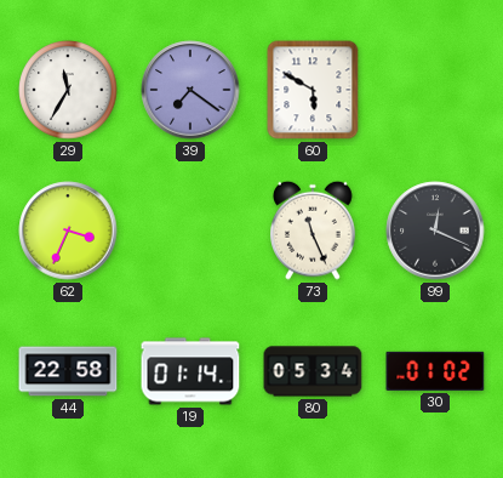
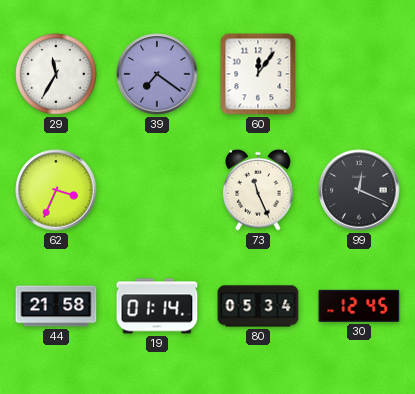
60: 5:50 -> 12:06 (258, 74)
44: 22:58 -> 21:58 (56, 306)
30: 01:02 -> 12:45 (359, 306)
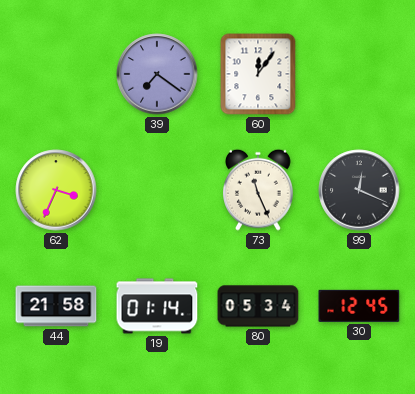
29: 11:35 -> none (56, 74)
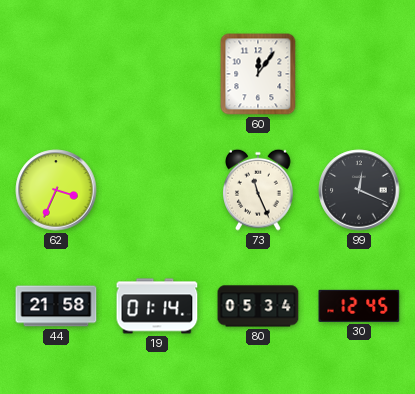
39: 7:21 -> none (157, 74)
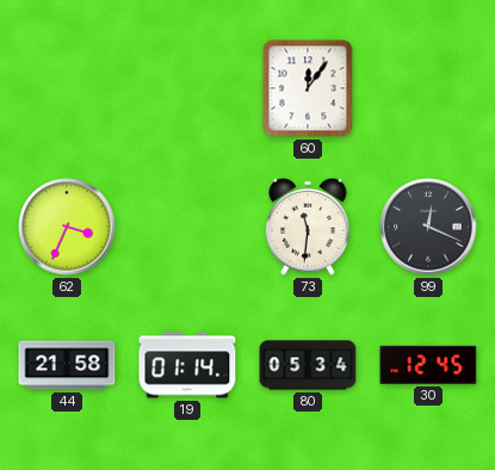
73: 11:26 -> 11:31 (309, 227)
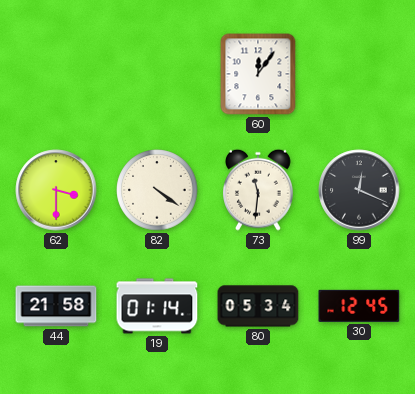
62: 3:34 -> 3:30 (56, 190)
82: none -> 4:21 (157, 190)
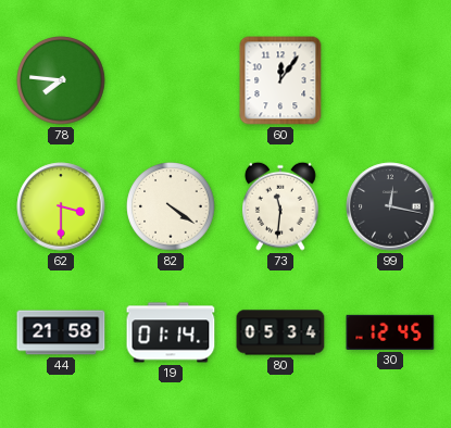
78: none -> 7:46 (61, 80)
99: 12:19 -> 12:17 (390, 206)
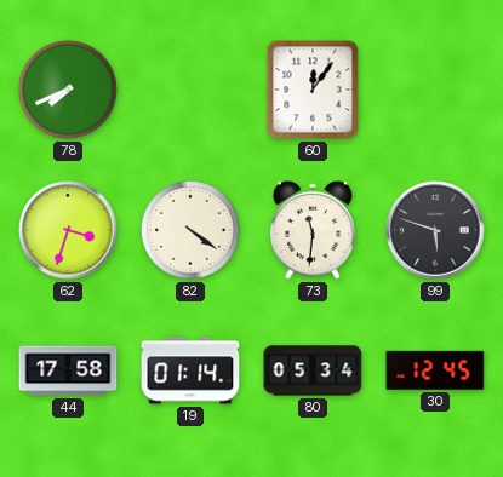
78: 7:46 -> 7:41 (68, 90)
62: 3:30 -> 3:33 (68, 230)
99: 12:17 -> 5:48 (435, 230)
44: 21:58 -> 17:58 (68, 370)
